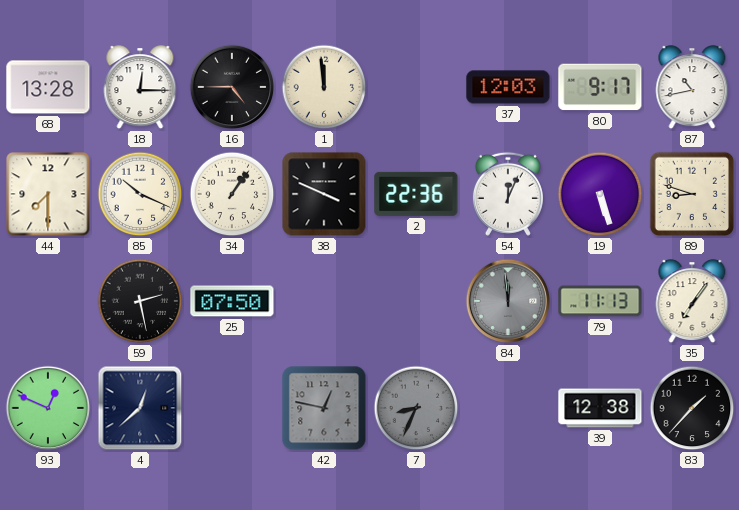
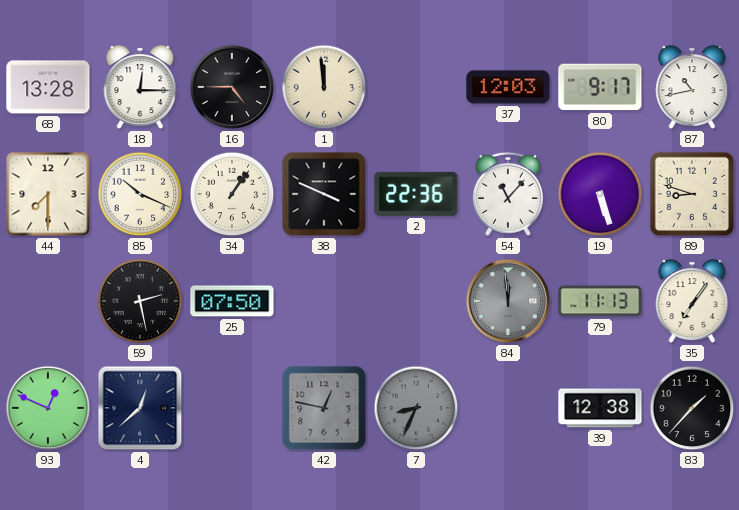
54: 12:04 -> 11:07 (508, 194)
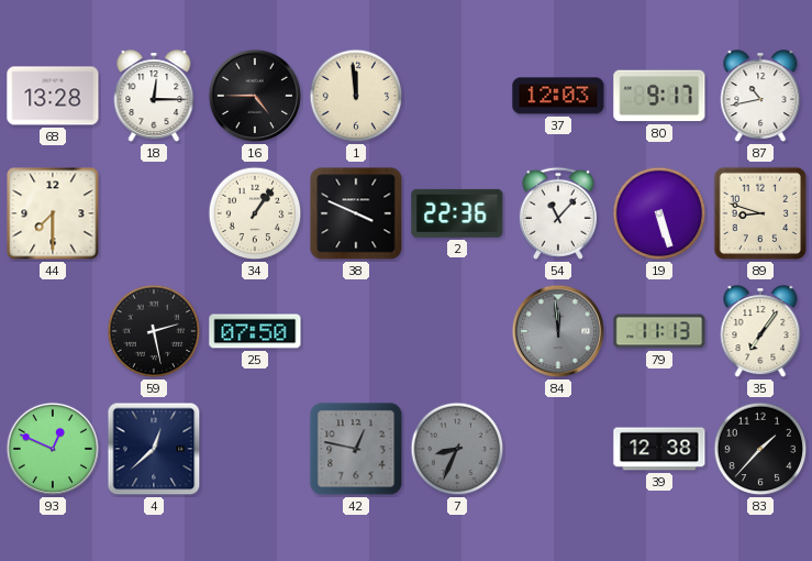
85: 10:19 -> none (140, 194)
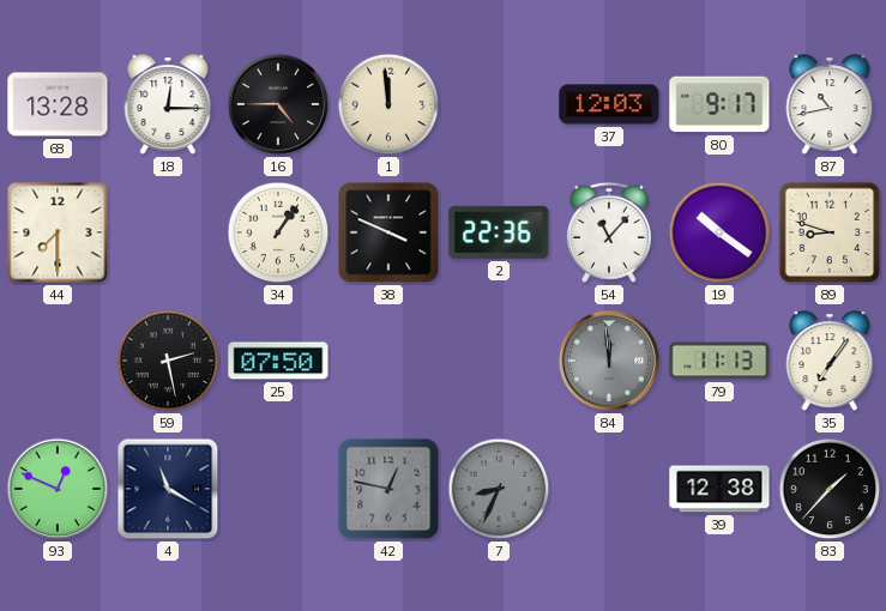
19: 5:27 -> 10:21 (719, 232)
4: 12:38 -> 11:20 (168, 489)
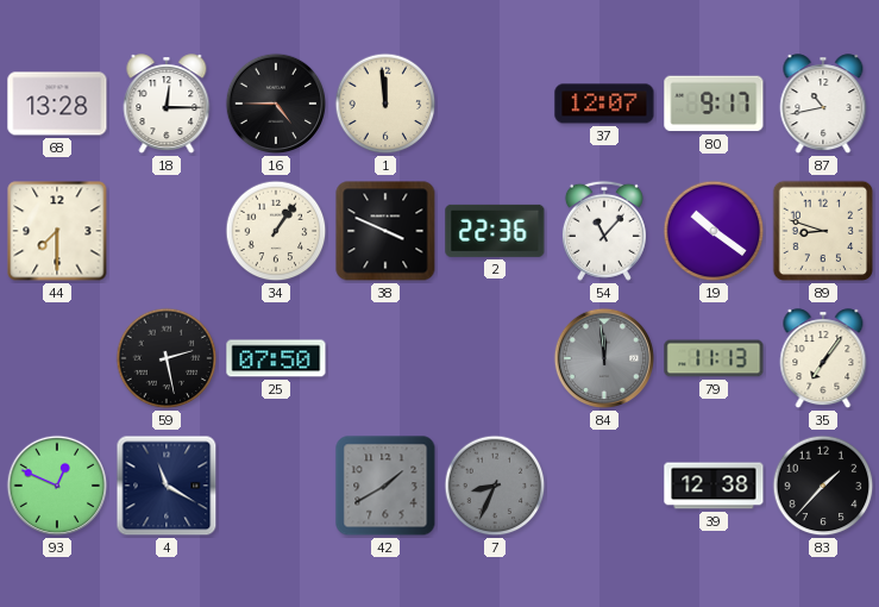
37: 12:03 -> 12:07 (604, 104)
42: 12:47 -> 1:40 (385, 486)
